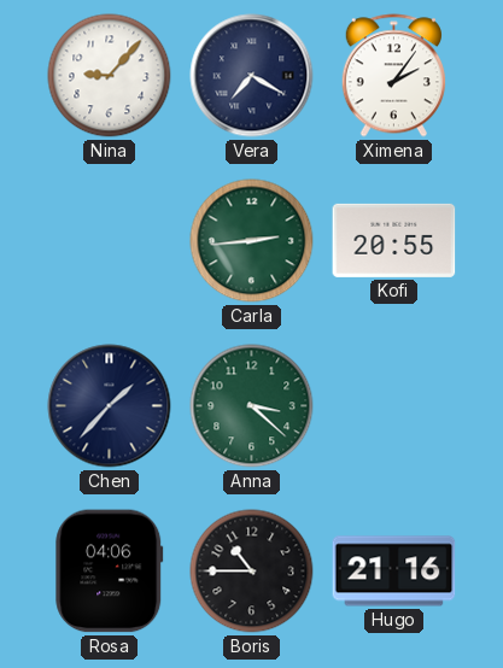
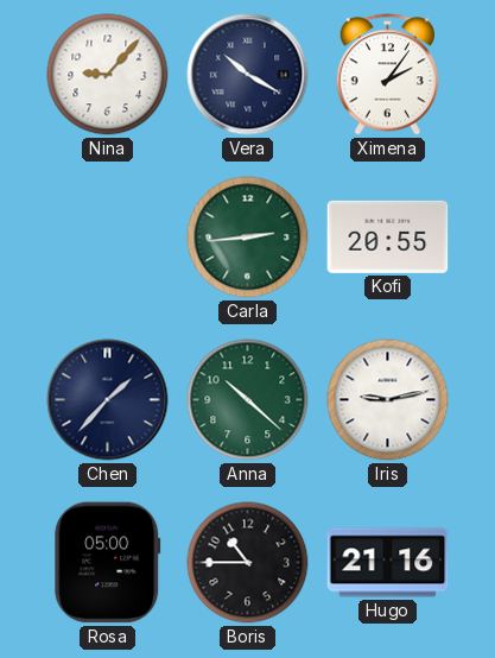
Vera: 7:20 -> 10:20 (248, 75)
Anna: 3:22 -> 10:22 (248, 400)
Iris: none -> 9:13 (388, 400)
Rosa: 04:06 -> 05:00 (108, 563)
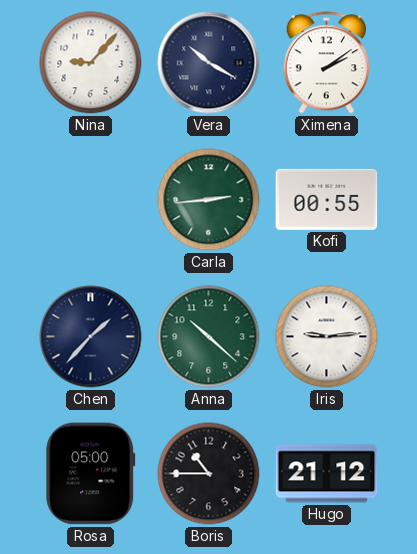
Ximena: 2:06 -> 2:09 (326, 63)
Kofi: 20:55 -> 00:55 (327, 199)
Iris: 9:13 -> 9:14 (327, 337)
Hugo: 21:16 -> 21:12 (327, 474)
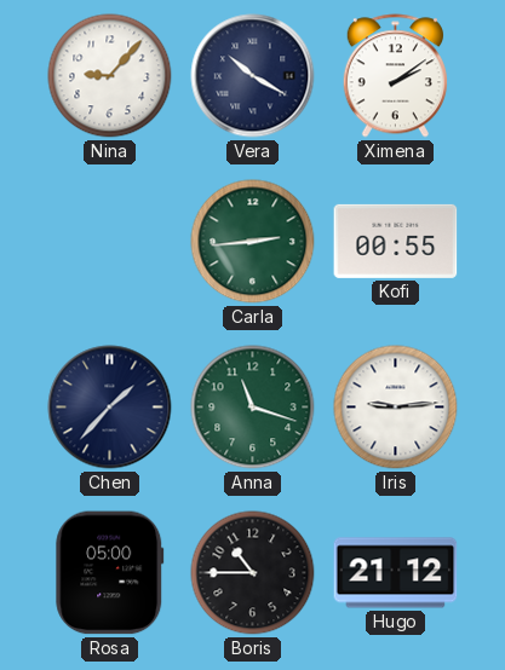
Anna: 10:22 -> 11:18 (253, 408)
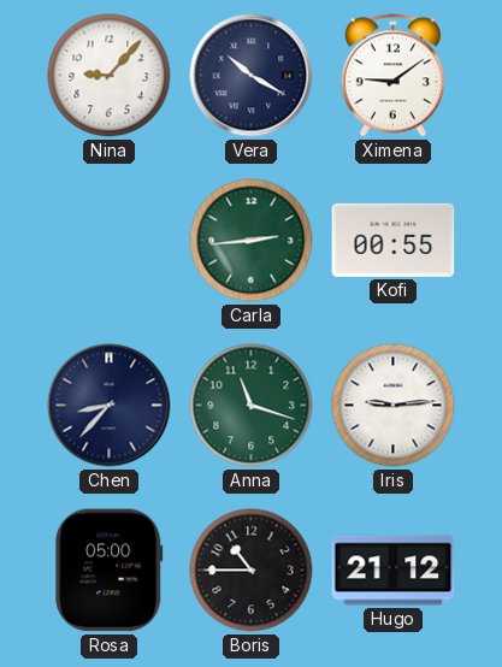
Ximena: 2:09 -> 9:09 (392, 76)
Chen: 1:37 -> 8:37 (110, 406)
